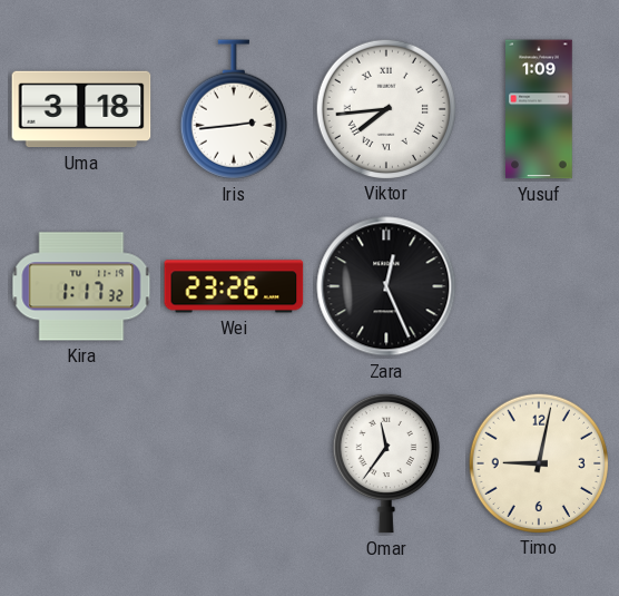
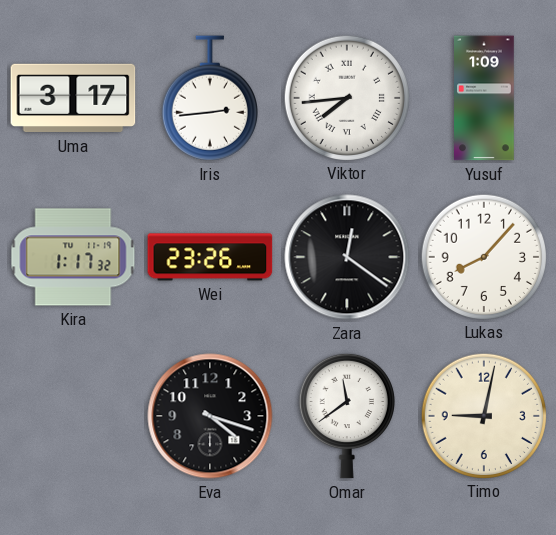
Uma: 3:18 -> 3:17 (73, 98)
Zara: 12:26 -> 12:21 (347, 257)
Lukas: none -> 8:07 (483, 256)
Eva: none -> 4:18 (210, 416)
Omar: 11:36 -> 11:39 (347, 416)
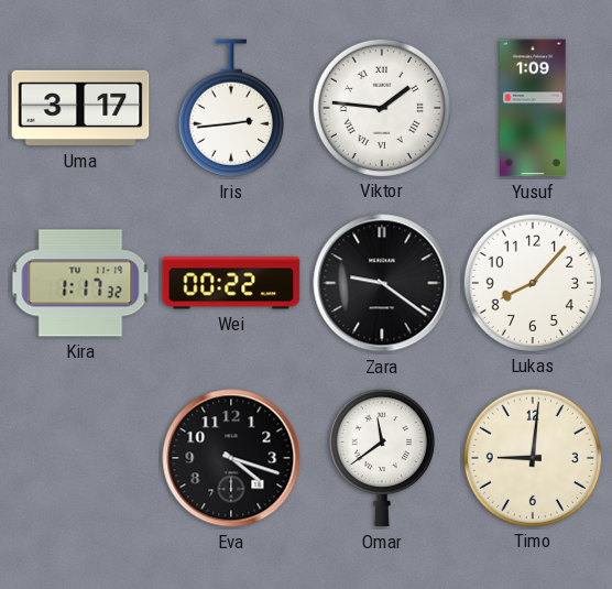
Viktor: 7:44 -> 1:46 (381, 107)
Wei: 23:26 -> 00:22 (231, 283)
Zara: 12:21 -> 9:21 (382, 283)
Timo: 9:02 -> 9:01 (532, 457)
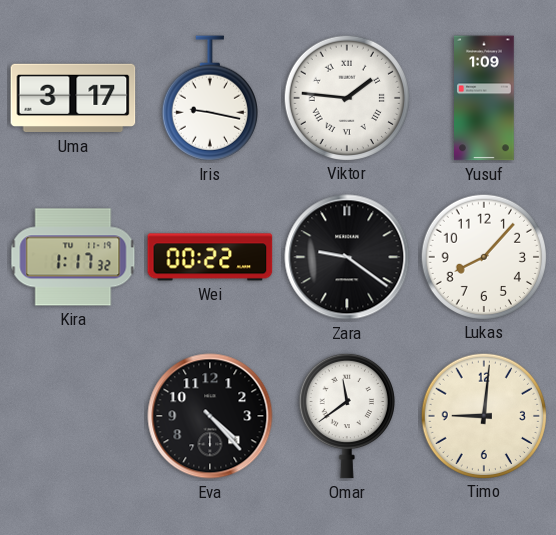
Iris: 2:44 -> 9:17 (210, 98)
Eva: 4:18 -> 4:23 (210, 416)
